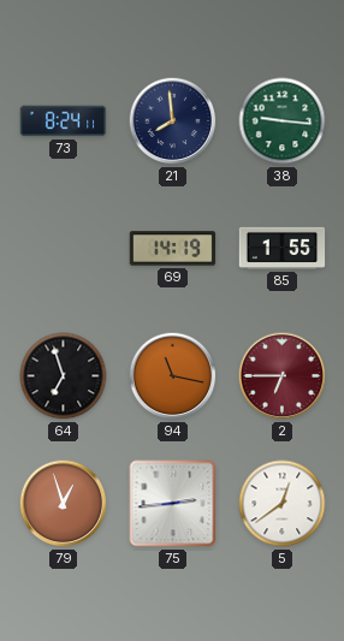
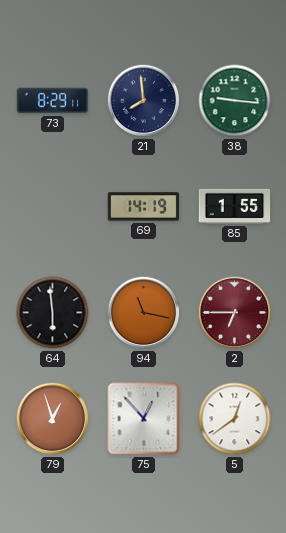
73: 8:24 -> 8:29 (53, 101)
64: 6:57 -> 5:59 (53, 313)
75: 2:44 -> 12:53 (144, 419)
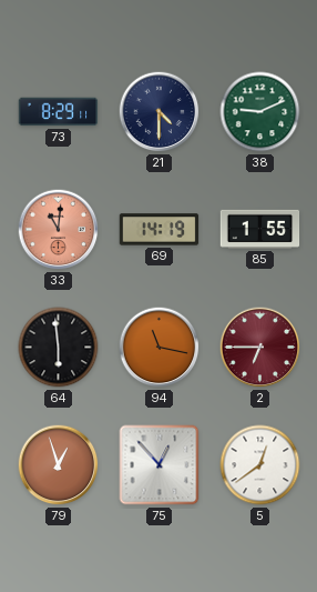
21: 7:59 -> 4:30 (160, 112)
38: 9:16 -> 9:11 (260, 112)
33: none -> 11:01 (59, 230)
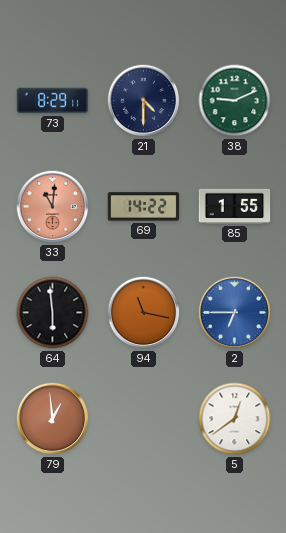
69: 14:19 -> 14:22 (144, 207)
2 dial: burgundy -> blue (235, 313)
79: 12:57 -> 12:59 (53, 419)
75: 12:53 -> none (160, 465)
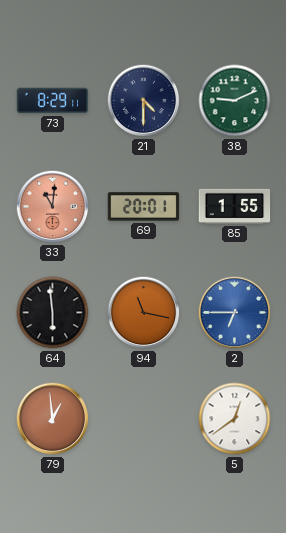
69: 14:22 -> 20:01 (144, 207)
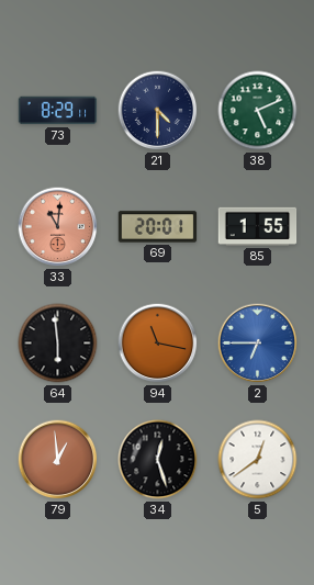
38: 9:11 -> 5:11 (258, 111)
34: none -> 12:27 (158, 460)
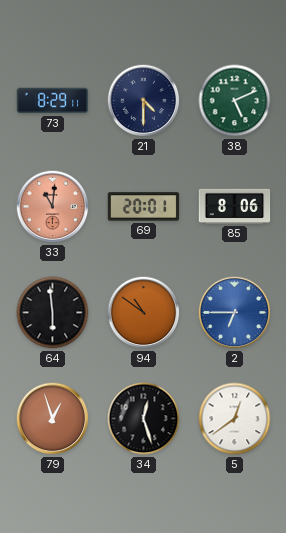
85: 1:55 -> 8:06 (235, 206)
94: 11:17 -> 10:51 (144, 313)
79: 12:59 -> 12:57 (53, 419)
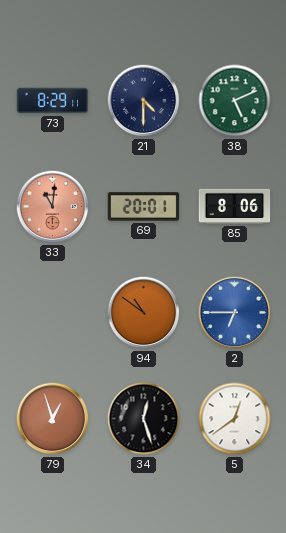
64: 5:59 -> none (53, 313)
